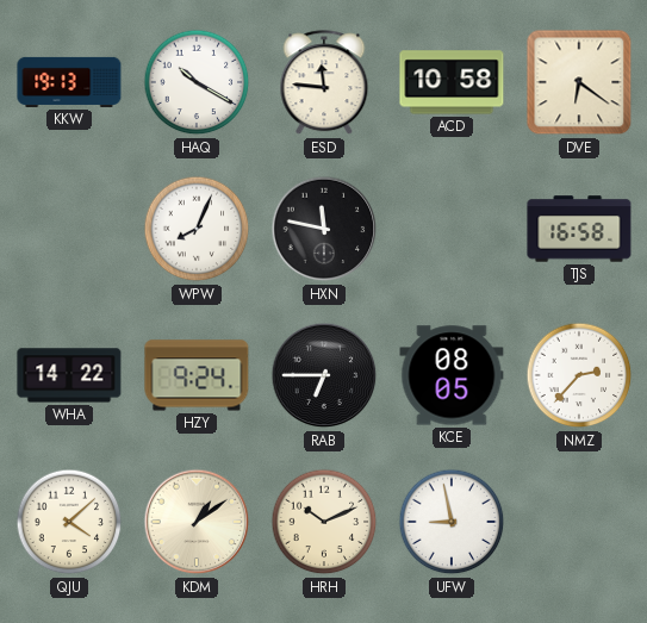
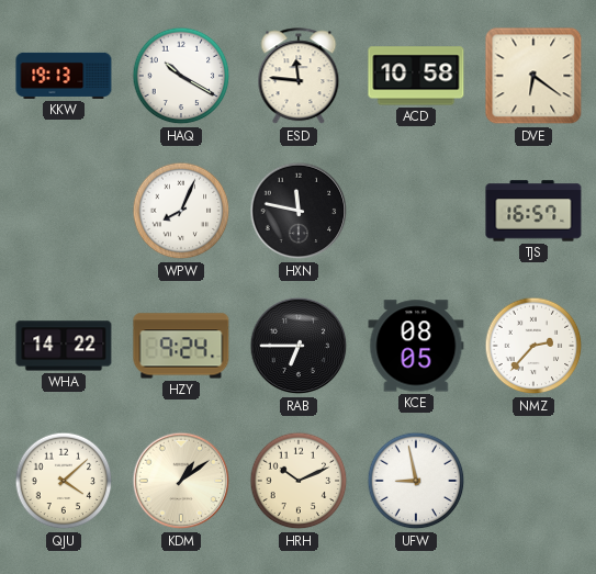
TJS: 16:58 -> 16:57 (533, 211)
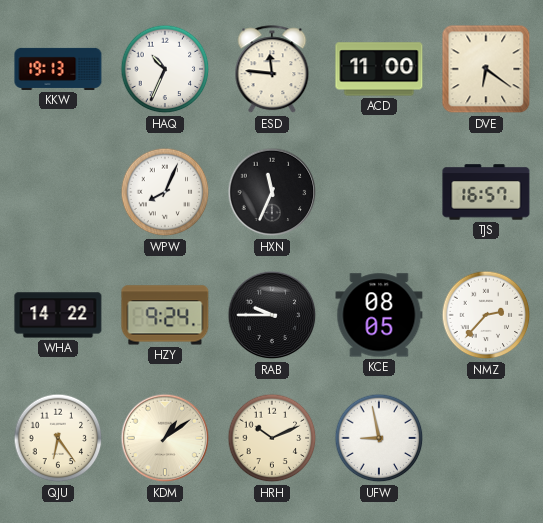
HAQ: 10:20 -> 10:34 (165, 69)
ACD: 10:58 -> 11:00 (379, 69)
HXN: 11:47 -> 11:34 (272, 192)
RAB: 6:45 -> 9:45 (272, 315)
QJU: 4:08 -> 6:24 (58, 438)
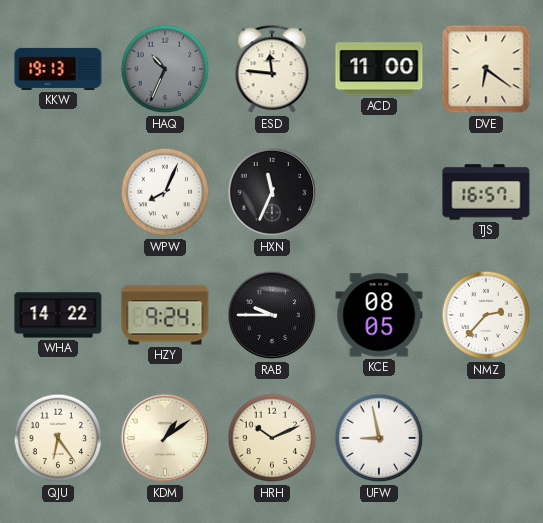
HAQ dial: white -> grey (165, 69)
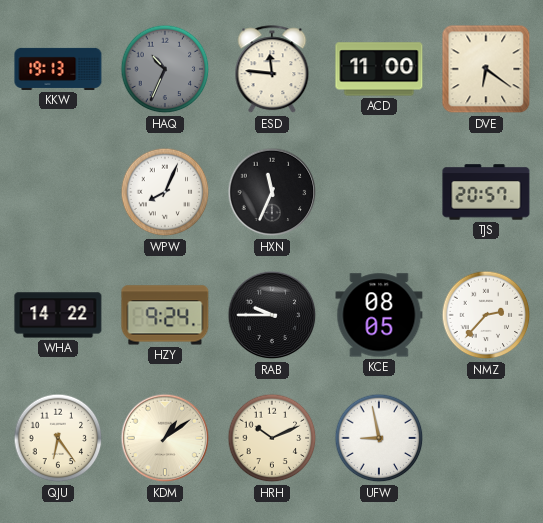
TJS: 16:57 -> 20:57 (486, 192)
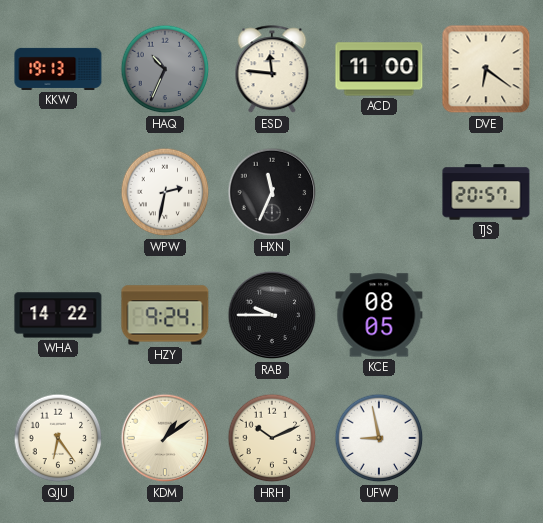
WPW: 8:04 -> 2:32 (165, 192)
NMZ: 2:37 -> none (486, 315)
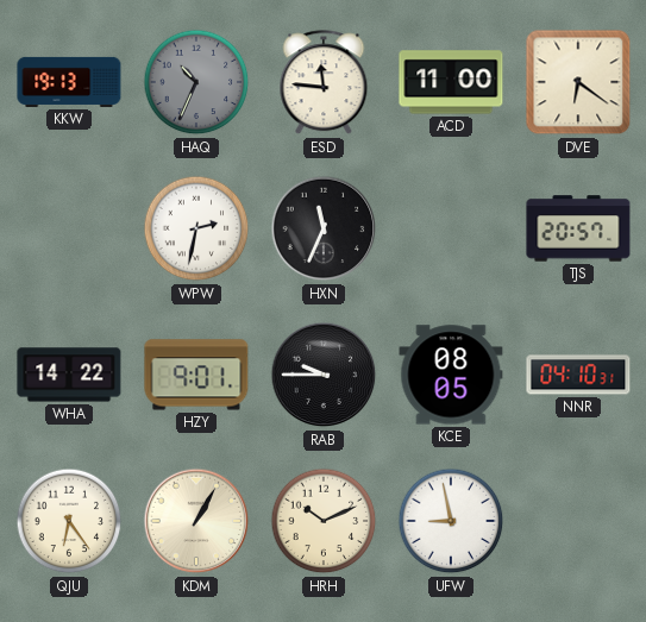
HZY: 9:24 -> 9:01 (196, 375)
NNR: none -> 04:10 (578, 375)
KDM: 1:09 -> 1:05 (196, 521)
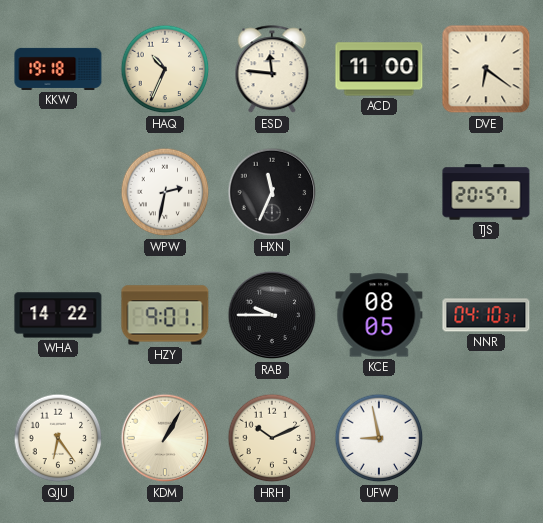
KKW: 19:13 -> 19:18 (58, 69)
HAQ dial: grey -> cream (165, 69)
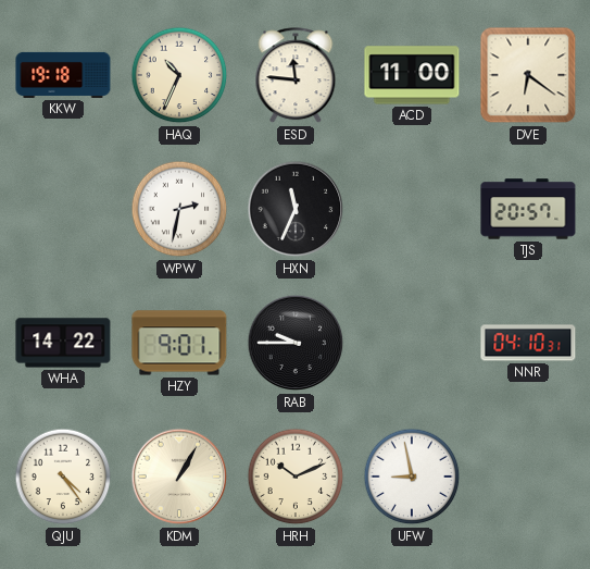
KCE: 08:05 -> none (379, 315)
QJU: 6:24 -> 4:24 (63, 477)
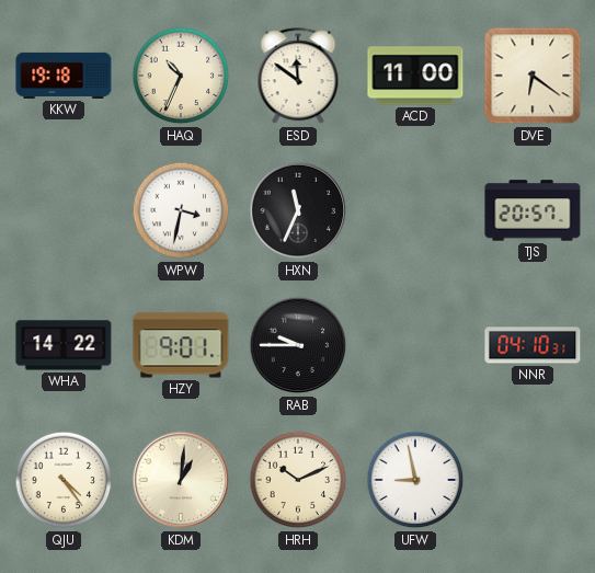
ESD: 11:46 -> 11:51 (298, 77)
WPW: 2:32 -> 3:32 (181, 210)
KDM: 1:05 -> 1:01 (181, 480)
